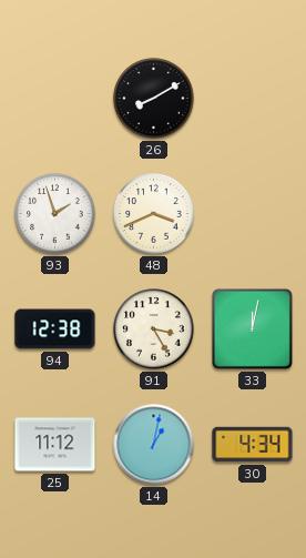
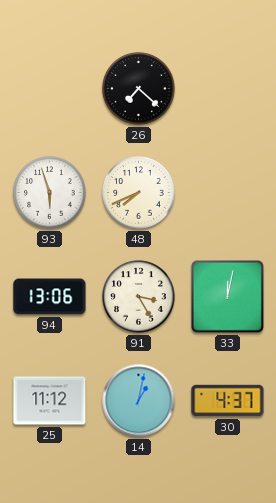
26: 8:10 -> 7:22 (139, 89)
93: 1:57 -> 5:57 (50, 193)
48: 3:41 -> 7:41 (139, 193)
94: 12:38 -> 13:06 (50, 297)
30: 4:34 -> 4:37 (228, 401)
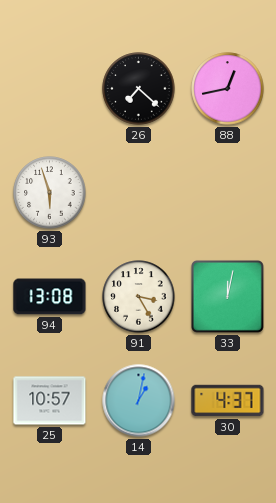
88: none -> 12:43 (228, 89)
48: 7:41 -> none (139, 193)
94: 13:06 -> 13:08 (50, 297)
25: 11:12 -> 10:57 (50, 401)
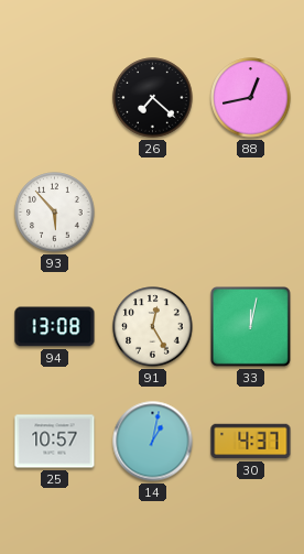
93: 5:57 -> 5:53 (55, 213)
91: 3:25 -> 12:25 (153, 327)
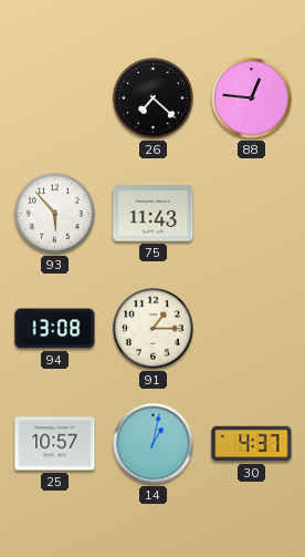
88: 12:43 -> 12:46 (252, 99)
75: none -> 11:43 (154, 214)
91: 12:25 -> 1:15 (154, 329)
33: 12:02 -> none (250, 326)
